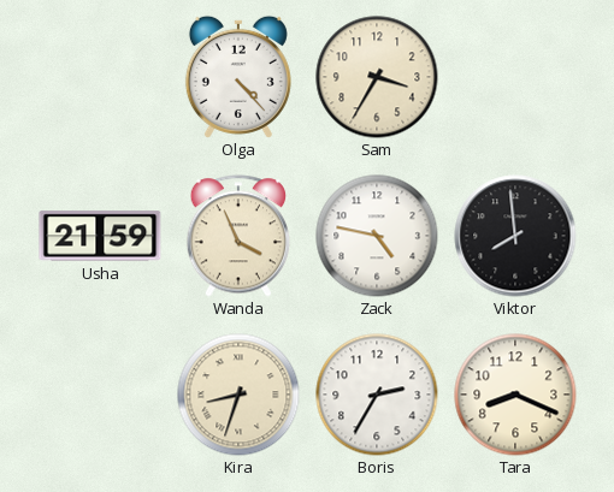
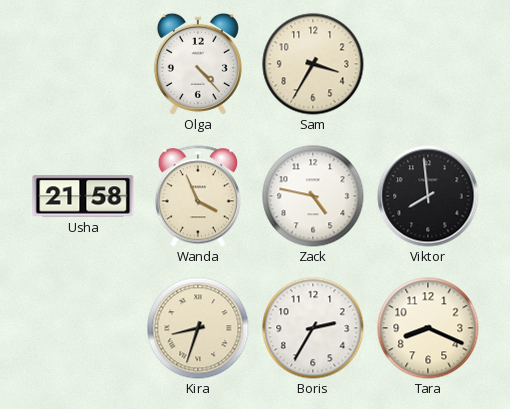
Usha: 21:59 -> 21:58 (83, 196)
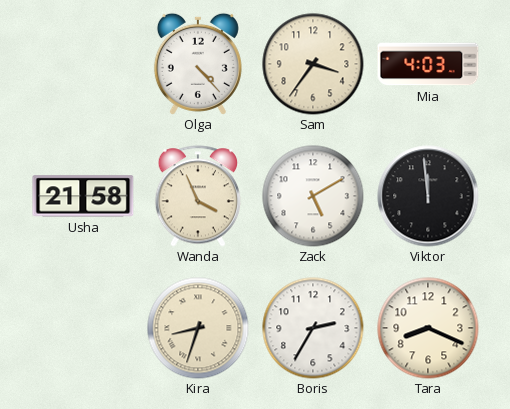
Sam: 3:35 -> 3:36 (313, 64)
Mia: none -> 4:03 (428, 64)
Zack: 4:47 -> 5:10 (313, 196)
Viktor: 7:59 -> 11:59 (428, 196)
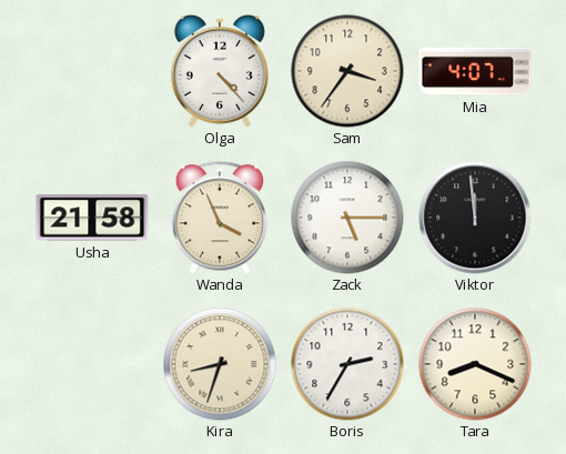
Mia: 4:03 -> 4:07 (475, 71)
Zack: 5:10 -> 5:15 (347, 218)
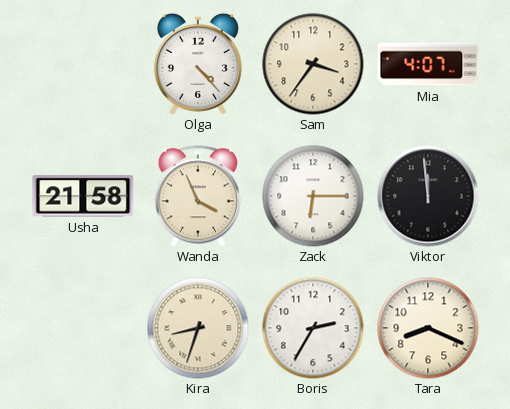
Zack: 5:15 -> 6:15 (313, 196)
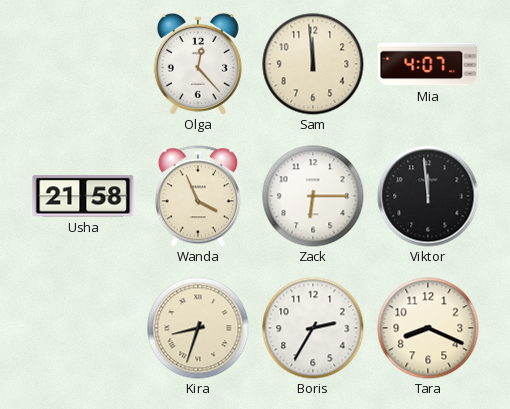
Olga: 4:23 -> 12:23 (198, 64)
Sam: 3:36 -> 11:59 (313, 64)
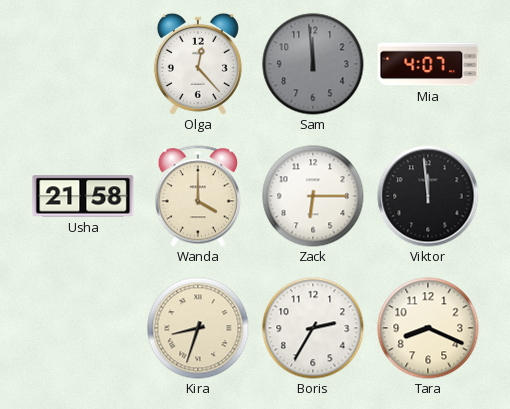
Sam dial: cream -> grey (313, 64)
Wanda: 3:56 -> 4:00 (197, 196)
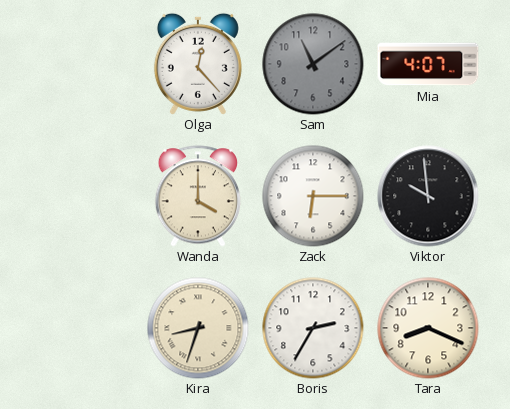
Sam: 11:59 -> 11:09 (313, 64)
Usha: 21:58 -> none (83, 196)
Viktor: 11:59 -> 9:59 (428, 196)
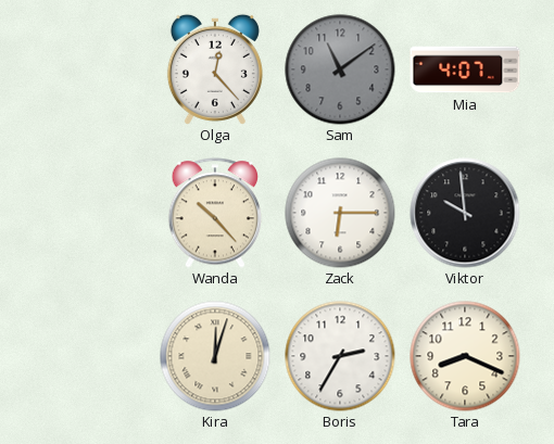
Wanda: 4:00 -> 10:23 (214, 213)
Kira: 8:33 -> 12:03 (215, 356)
